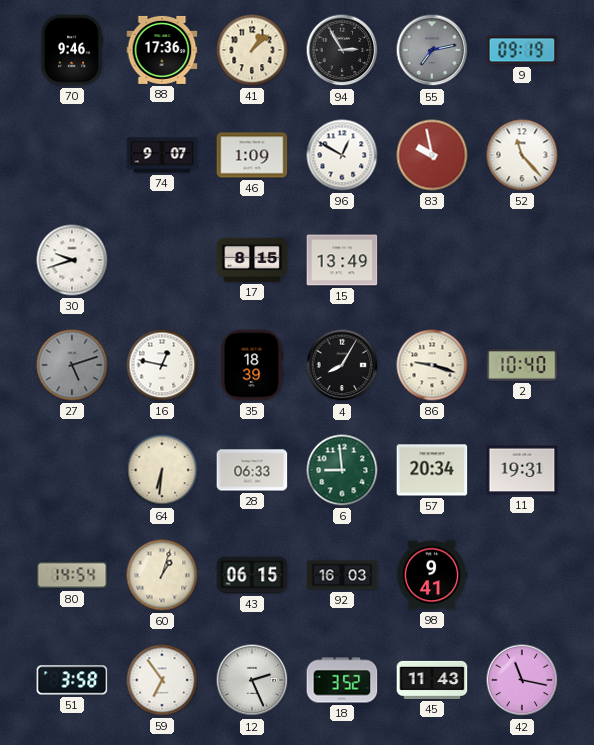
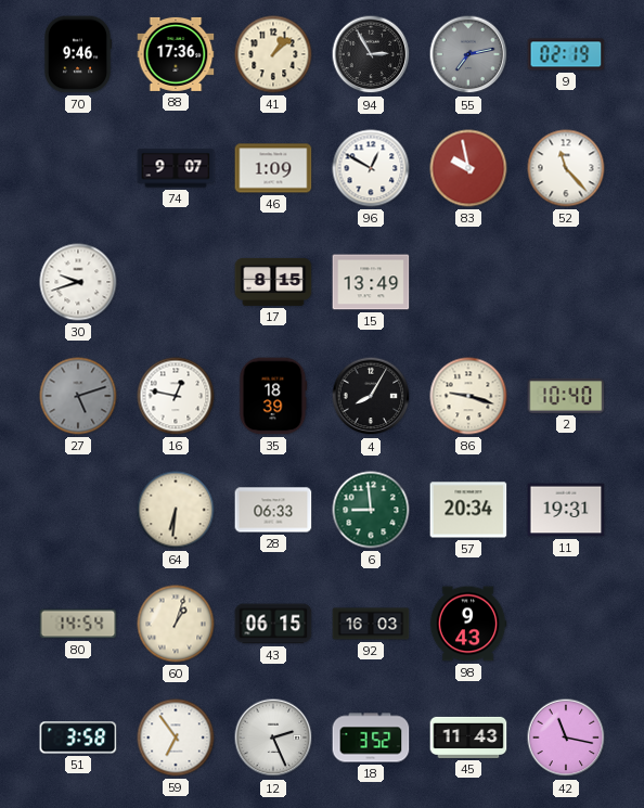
9: 09:19 -> 02:19 (566, 54)
98: 9:41 -> 9:43 (468, 624)
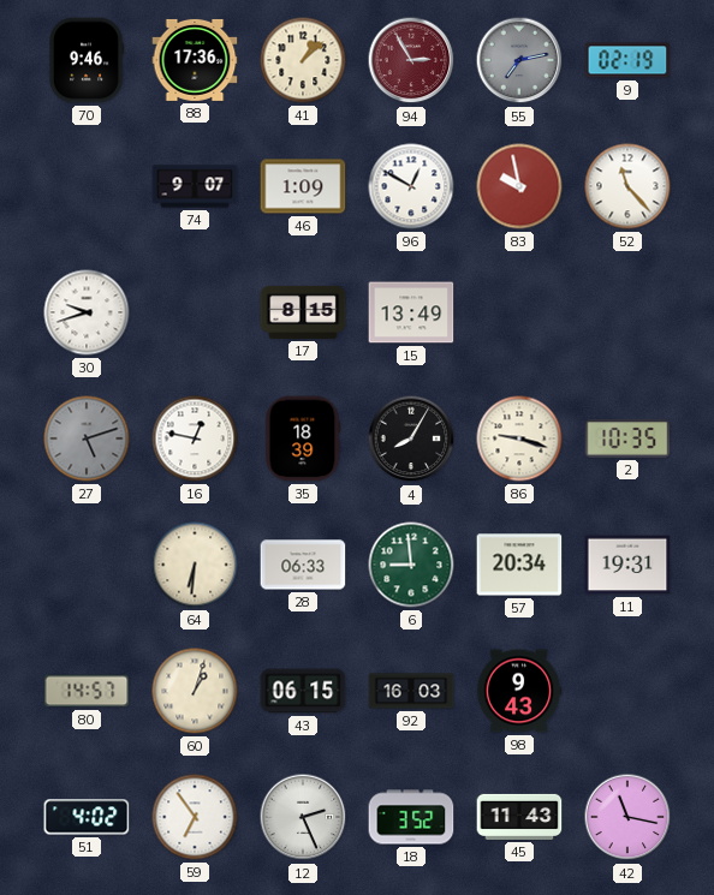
94 dial: black -> burgundy (411, 60)
2: 10:40 -> 10:35 (627, 438)
80: 14:54 -> 14:57 (87, 691)
51: 3:58 -> 4:02 (87, 817)
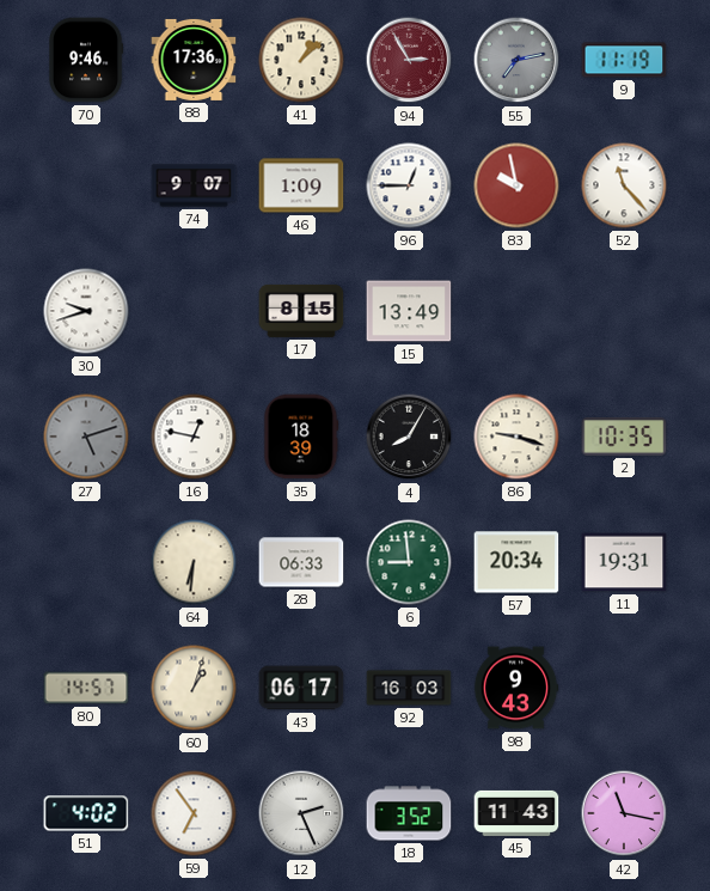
9: 02:19 -> 11:19 (624, 60)
96: 12:50 -> 12:45 (409, 185)
43: 06:15 -> 06:17 (301, 688)
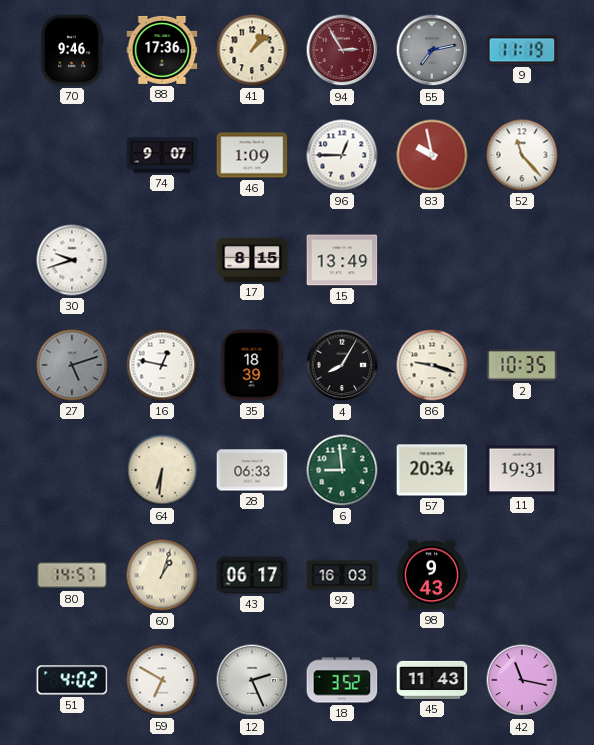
59: 6:54 -> 6:50 (162, 680)
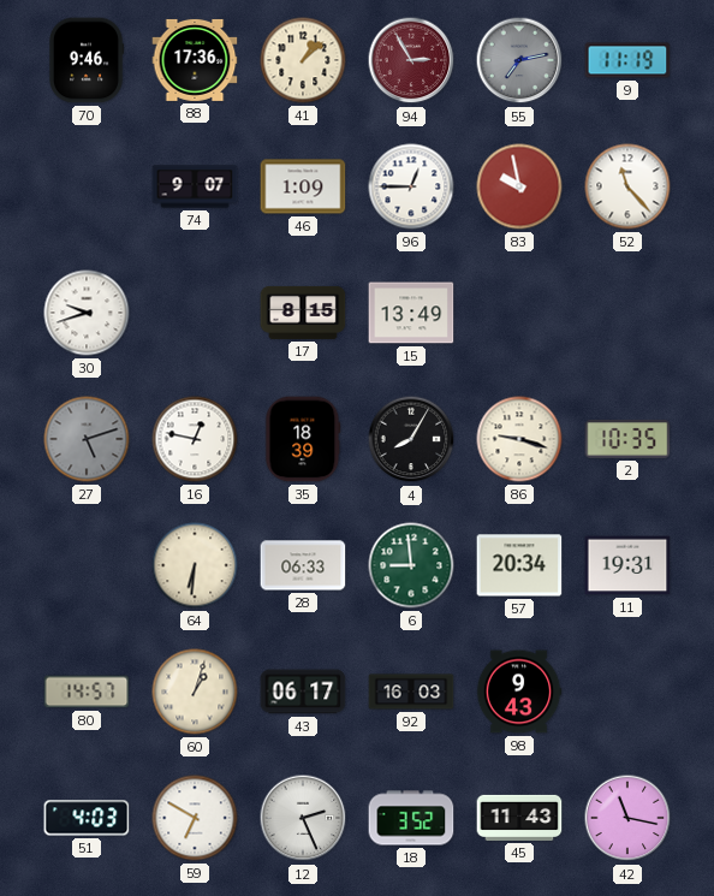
51: 4:02 -> 4:03 (87, 818)
